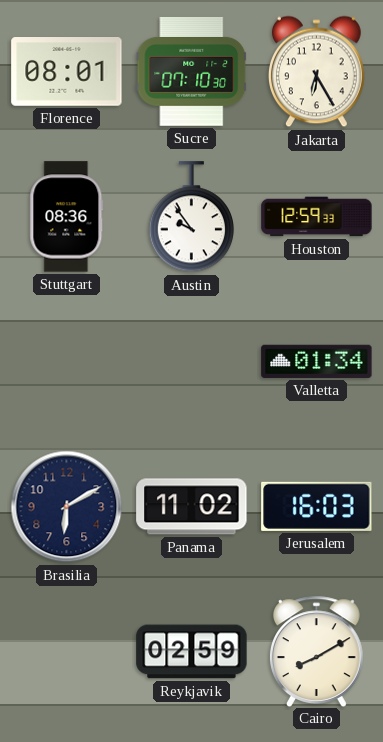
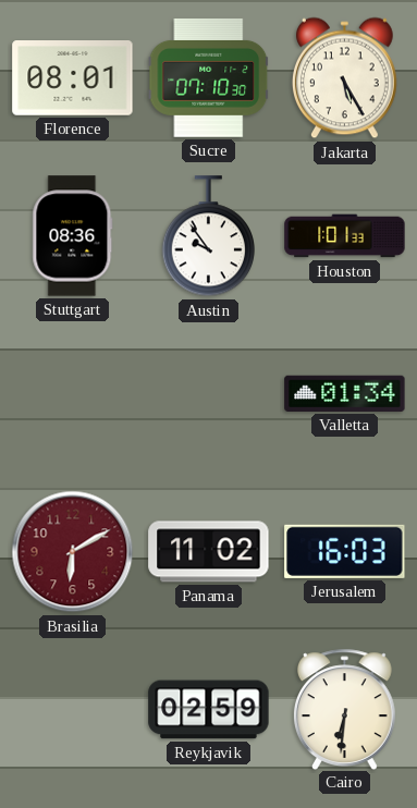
Jakarta: 6:25 -> 5:25 (344, 78)
Houston: 12:59 -> 1:01 (345, 236)
Brasilia dial: navy -> burgundy (73, 552)
Cairo: 8:10 -> 6:31 (344, 709)
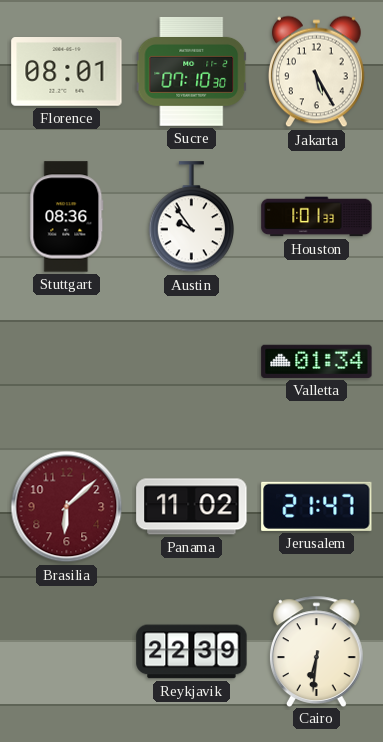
Brasilia: 6:10 -> 6:08 (67, 507)
Jerusalem: 16:03 -> 21:47 (317, 506)
Reykjavik: 02:59 -> 22:39 (192, 652)
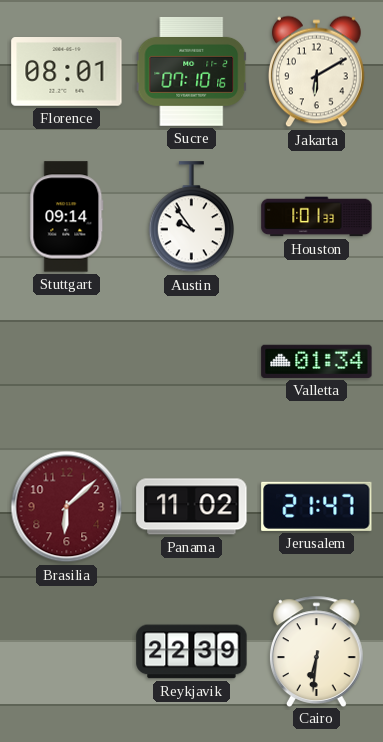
Sucre: 07:10:30 -> 07:10:16 (192, 71)
Jakarta: 5:25 -> 6:10 (316, 72)
Stuttgart: 08:36 -> 09:14 (67, 217)
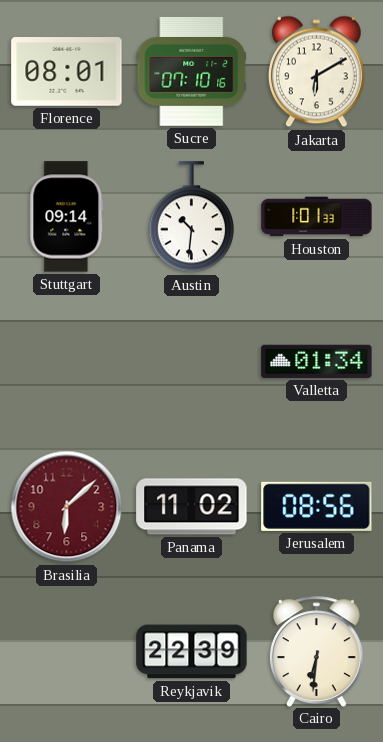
Austin: 9:54 -> 10:31 (191, 217)
Jerusalem: 21:47 -> 08:56 (317, 506)
